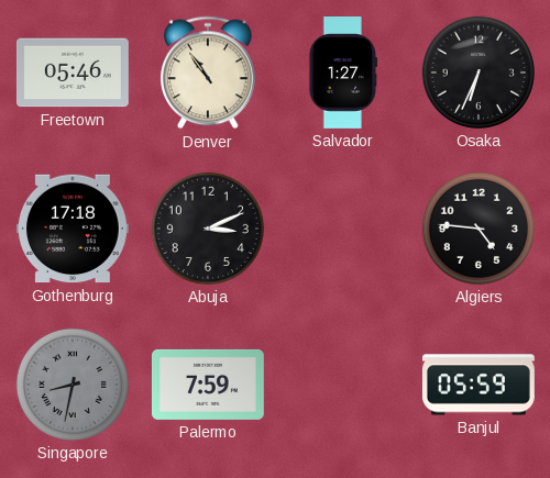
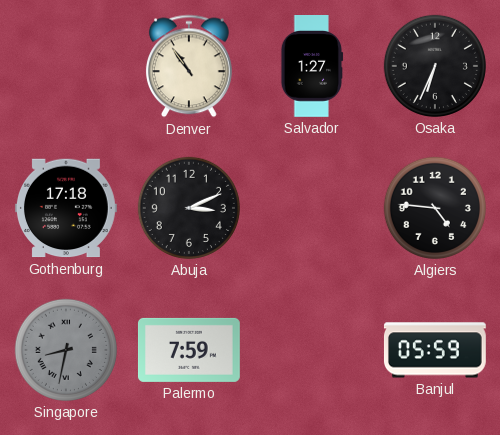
Freetown: 05:46 -> none (73, 73)
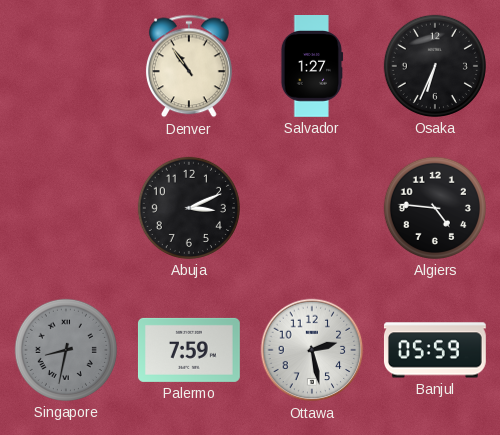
Gothenburg: 17:18 -> none (66, 208)
Ottawa: none -> 2:28 (312, 350)
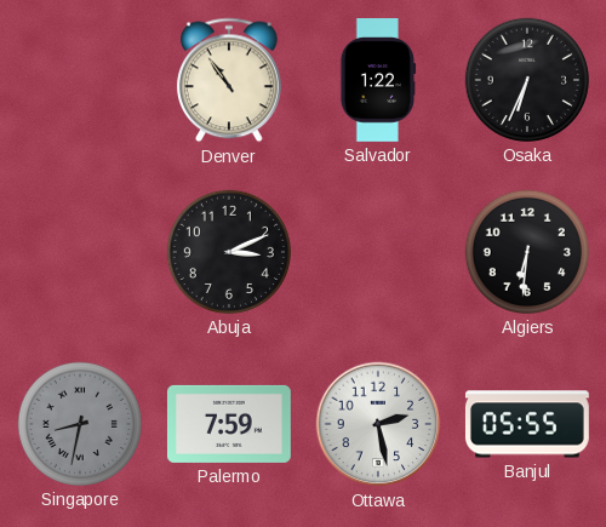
Salvador: 1:27 -> 1:22 (378, 81)
Algiers: 4:46 -> 6:31 (527, 252)
Banjul: 05:59 -> 05:55 (527, 424)
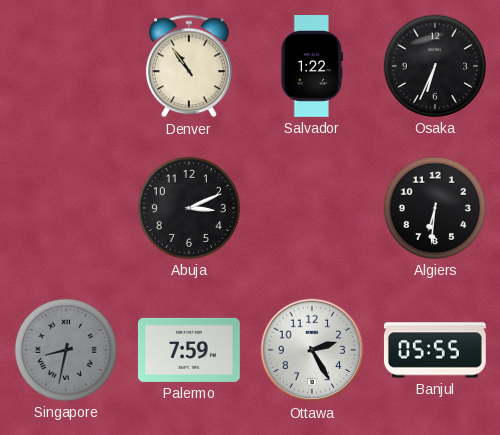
Ottawa: 2:28 -> 2:25 (312, 350)
